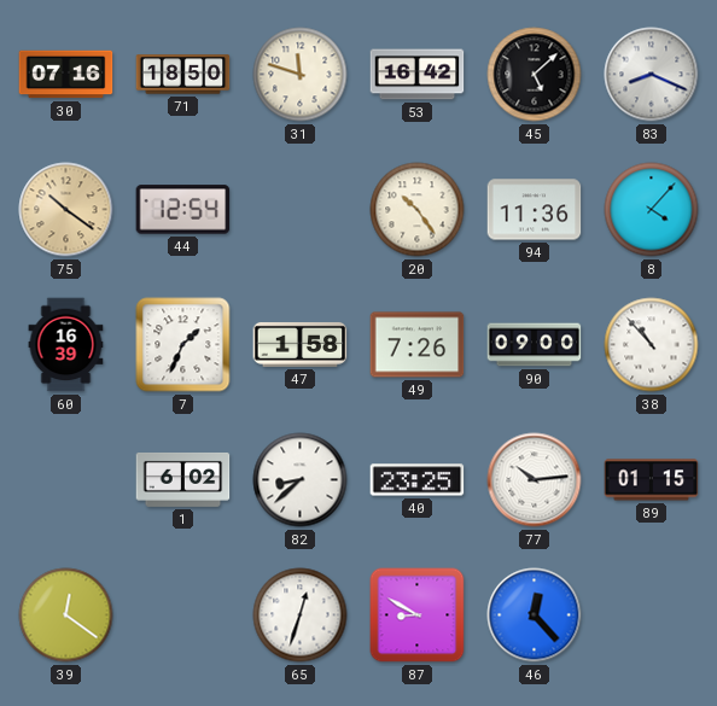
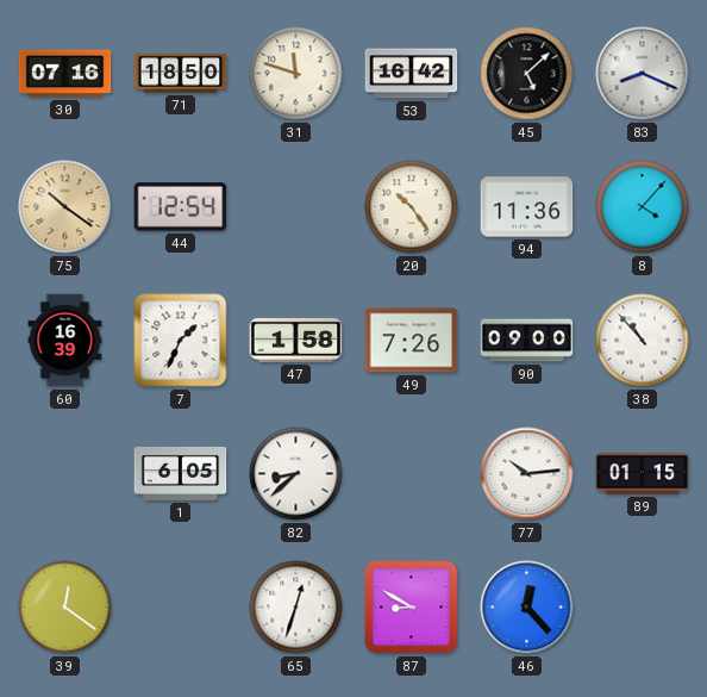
1: 6:02 -> 6:05 (181, 473)
40: 23:25 -> none (418, 480)
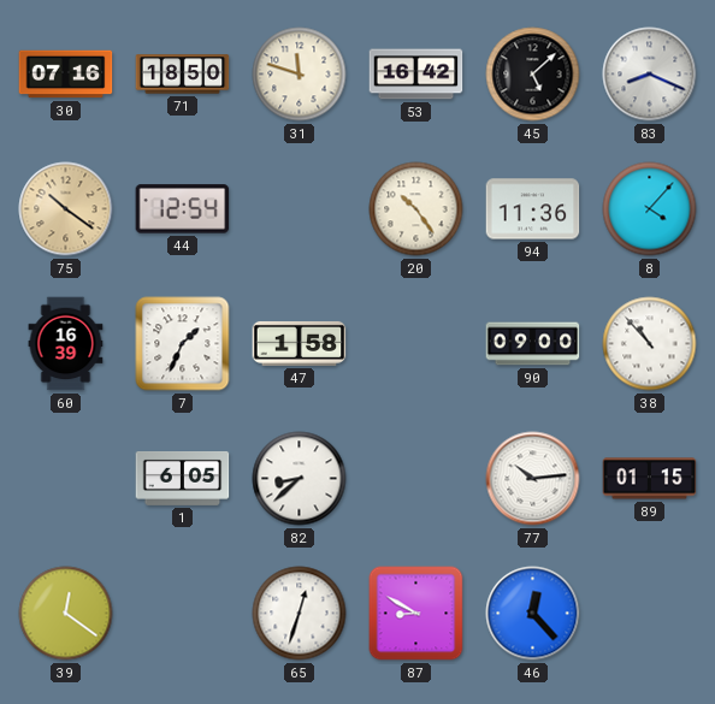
49: 7:26 -> none (412, 341)
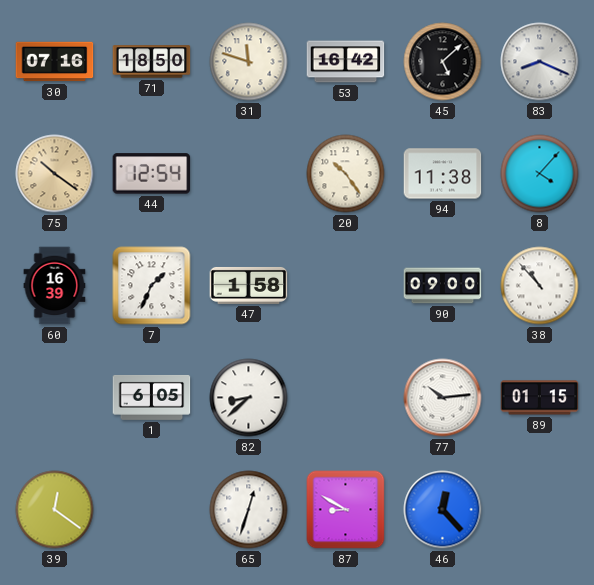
94: 11:36 -> 11:38 (443, 174)
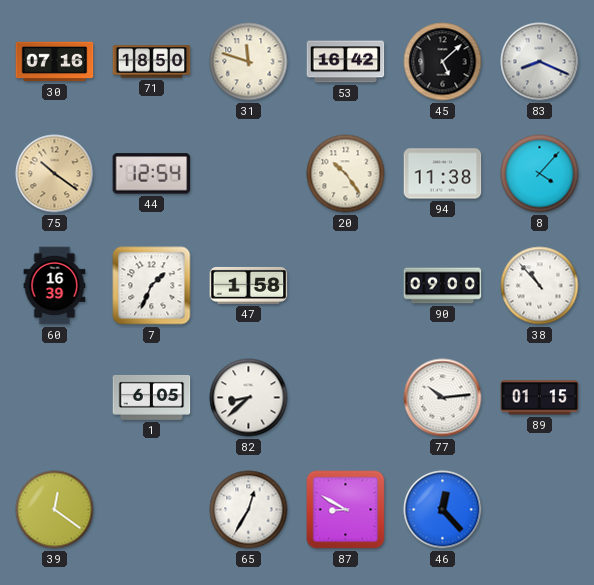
65: 12:33 -> 12:35 (249, 510)
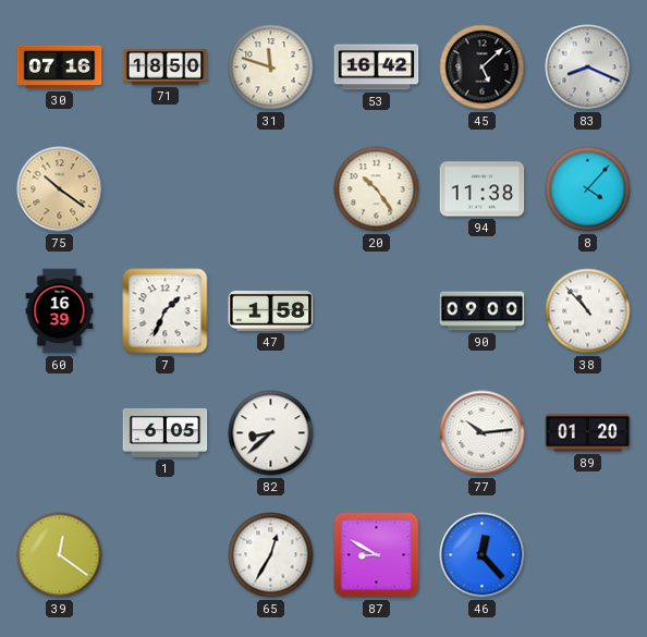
44: 12:54 -> none (152, 174)
89: 01:15 -> 01:20 (588, 433)
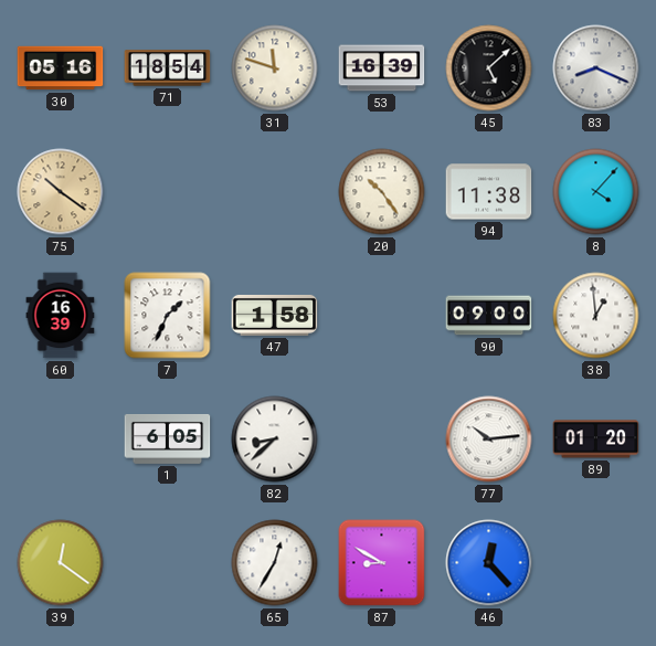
30: 07:16 -> 05:16 (61, 68)
71: 18:50 -> 18:54 (168, 68)
53: 16:42 -> 16:39 (382, 68)
38: 10:53 -> 12:59 (596, 316)
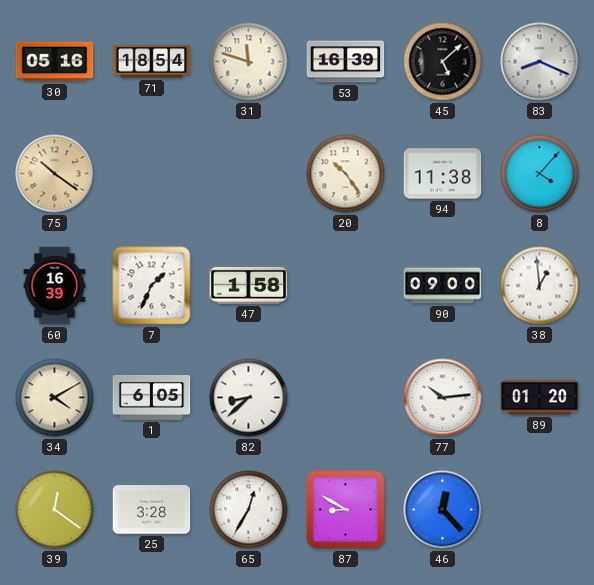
34: none -> 4:10 (55, 398)
25: none -> 3:28 (152, 510)
